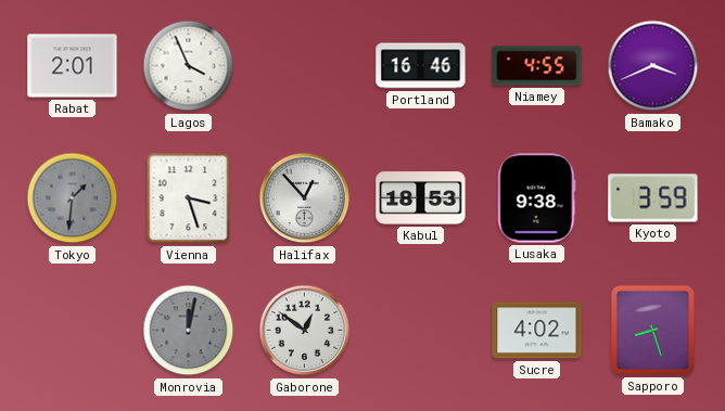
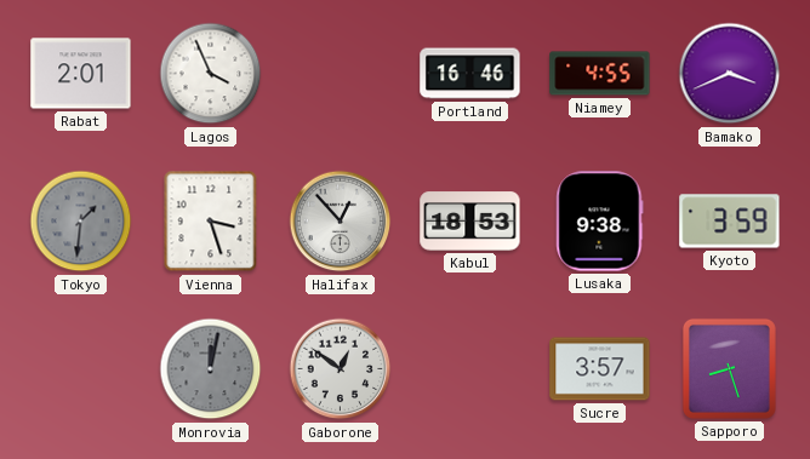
Sucre: 4:02 -> 3:57 (600, 369)
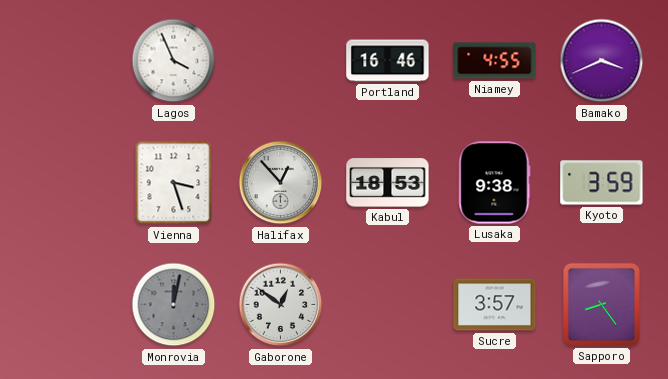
Rabat: 2:01 -> none (81, 74)
Tokyo: 1:31 -> none (81, 222)
Sapporo: 8:27 -> 8:24 (601, 304)
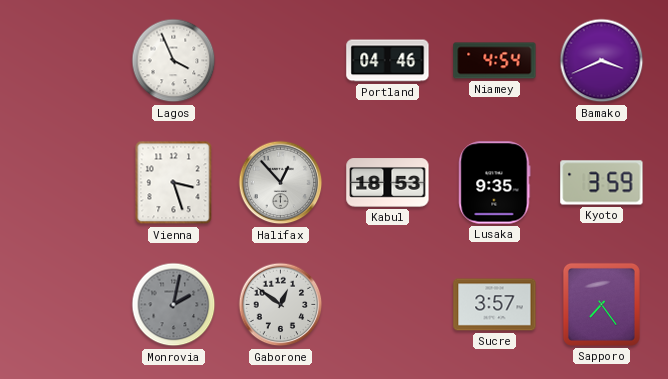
Portland: 16:46 -> 04:46 (388, 61)
Niamey: 4:55 -> 4:54 (495, 61)
Lusaka: 9:38 -> 9:35 (495, 183)
Monrovia: 12:02 -> 2:02 (174, 305)
Sapporo: 8:24 -> 7:24 (601, 304)
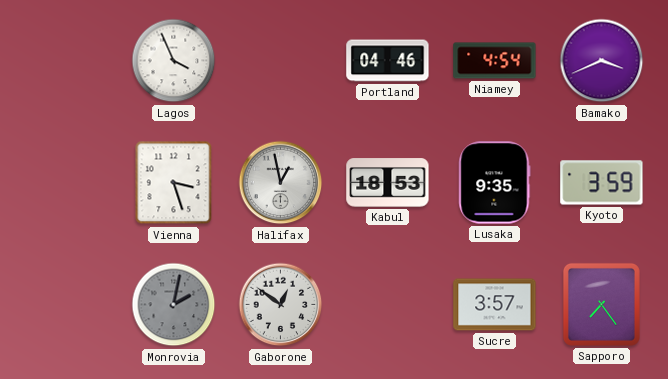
Halifax: 12:53 -> 12:58 (281, 183)
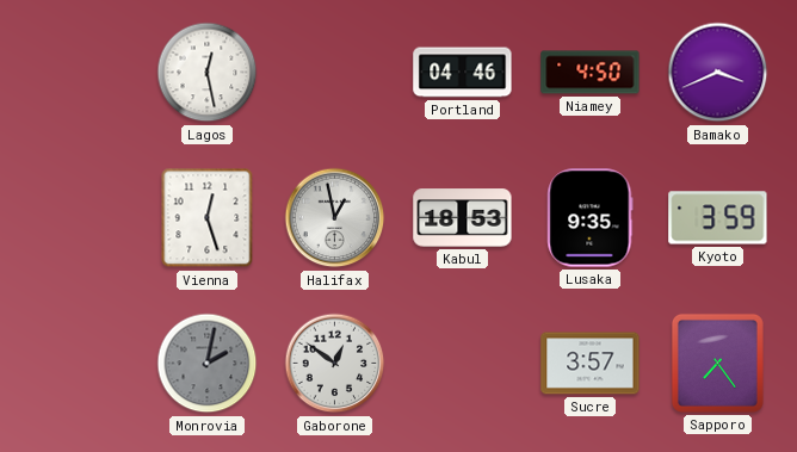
Lagos: 3:56 -> 12:28 (208, 73)
Niamey: 4:54 -> 4:50 (591, 73)
Vienna: 3:27 -> 12:27 (208, 218)
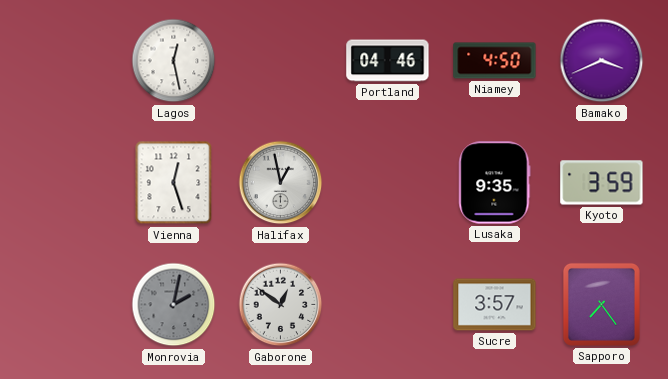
Kabul: 18:53 -> none (463, 218)
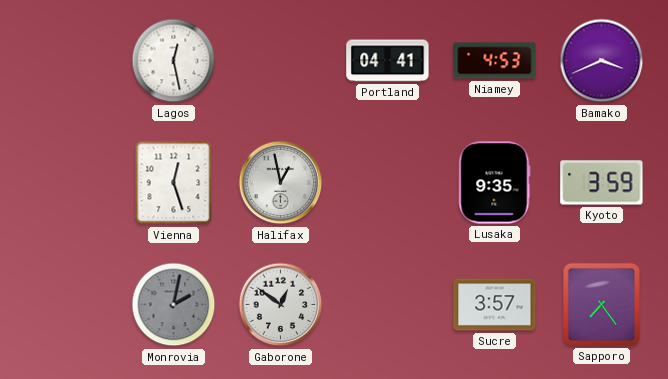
Portland: 04:46 -> 04:41 (388, 61)
Niamey: 4:50 -> 4:53 (495, 61)
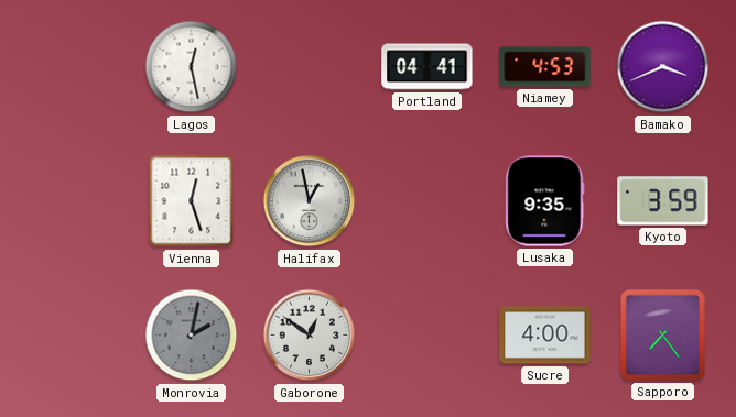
Sucre: 3:57 -> 4:00 (545, 336)
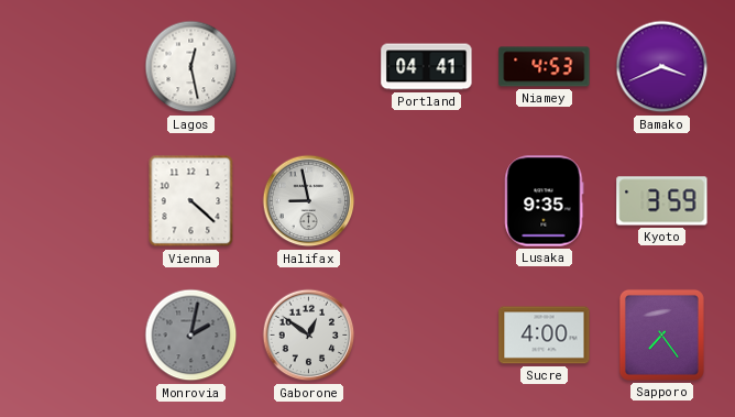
Vienna: 12:27 -> 4:22 (191, 201)
Halifax: 12:58 -> 8:58 (309, 201)
